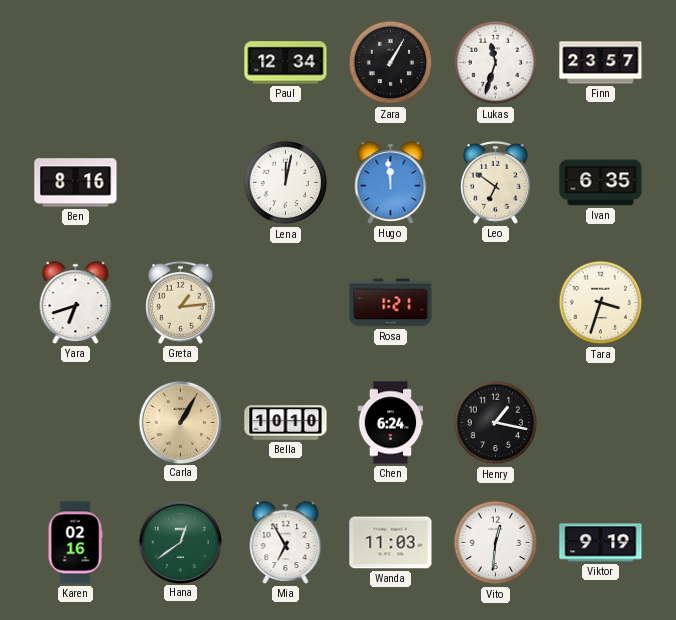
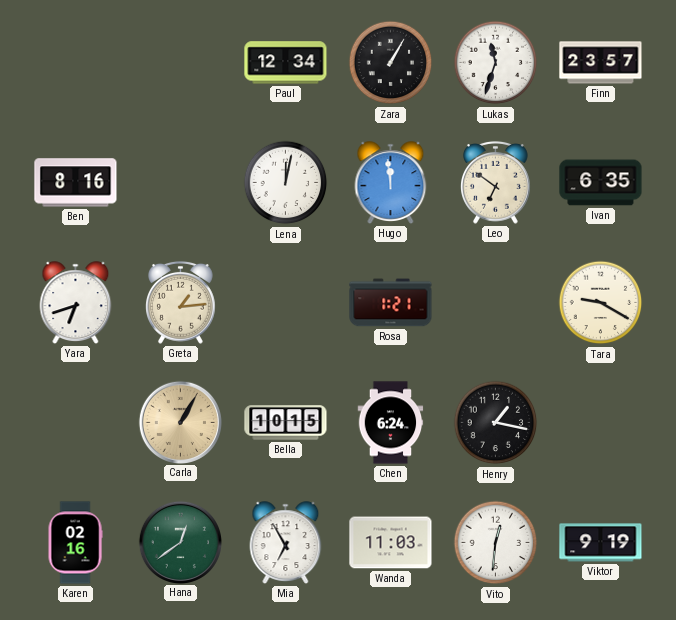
Tara: 3:33 -> 9:20 (601, 303)
Bella: 10:10 -> 10:15 (286, 423)
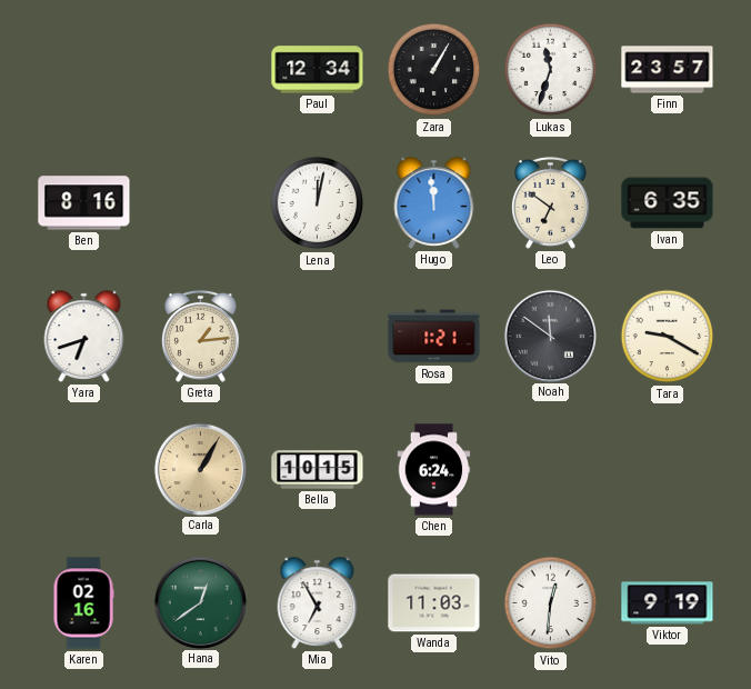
Noah: none -> 11:51 (550, 336)
Henry: 1:17 -> none (496, 423)
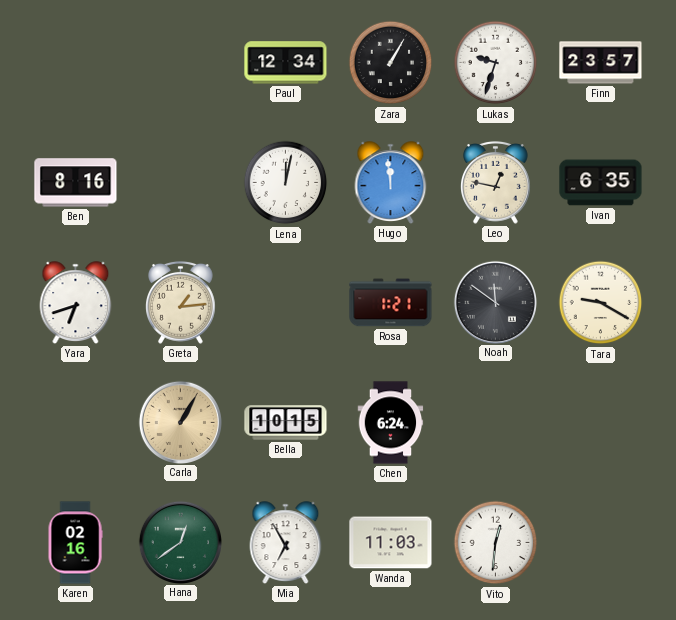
Lukas: 11:33 -> 9:33 (496, 63)
Leo: 6:51 -> 12:47 (496, 182)
Viktor: 9:19 -> none (668, 603)
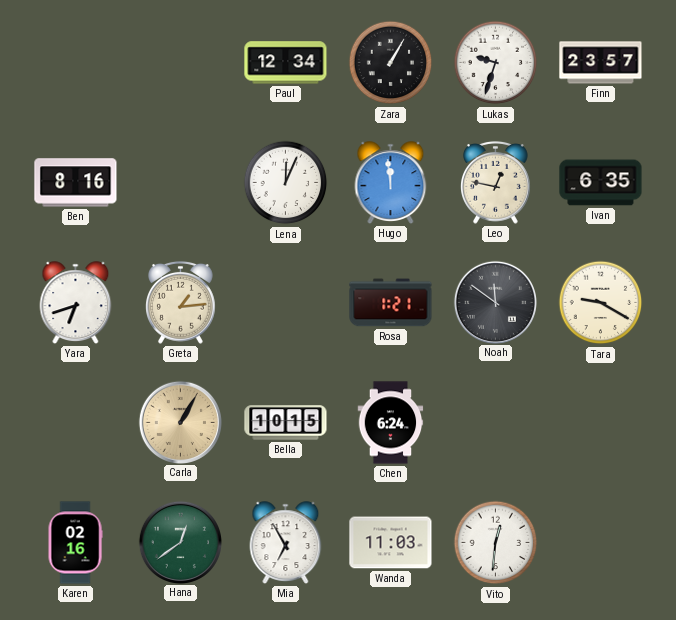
Lena: 12:02 -> 12:04 (286, 183)
